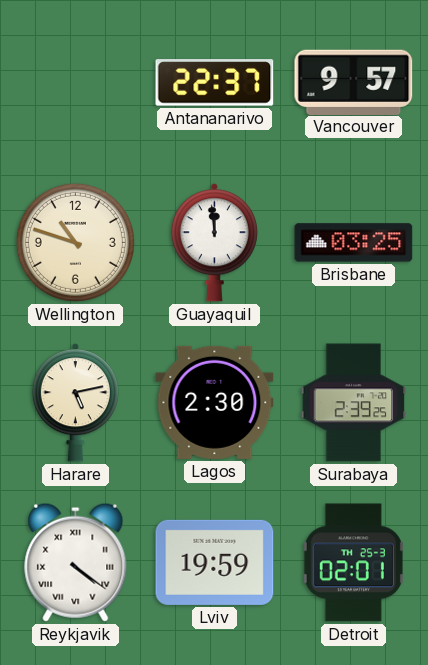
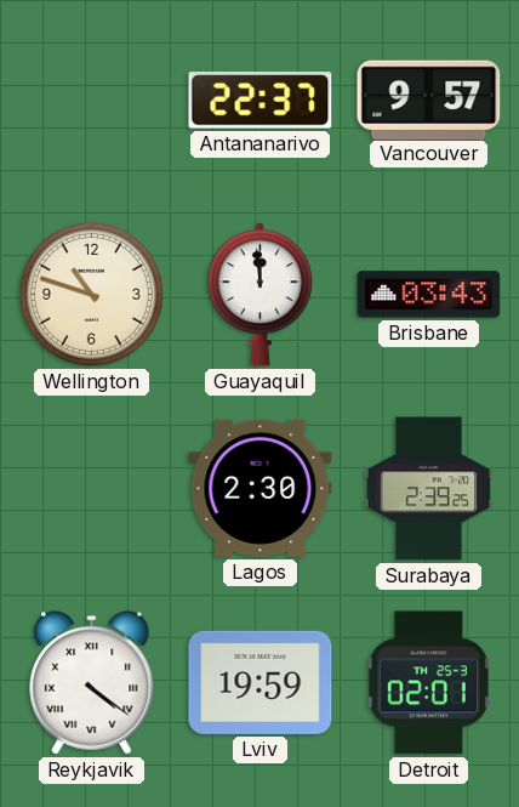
Brisbane: 03:25 -> 03:43 (429, 295)
Harare: 5:13 -> none (75, 403)
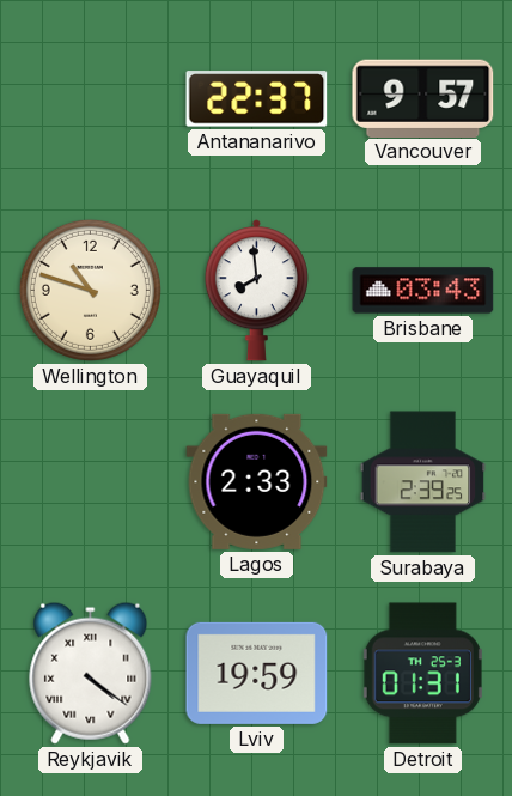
Guayaquil: 11:59 -> 7:59 (256, 291)
Lagos: 2:30 -> 2:33 (257, 481)
Detroit: 02:01 -> 01:31 (422, 674)
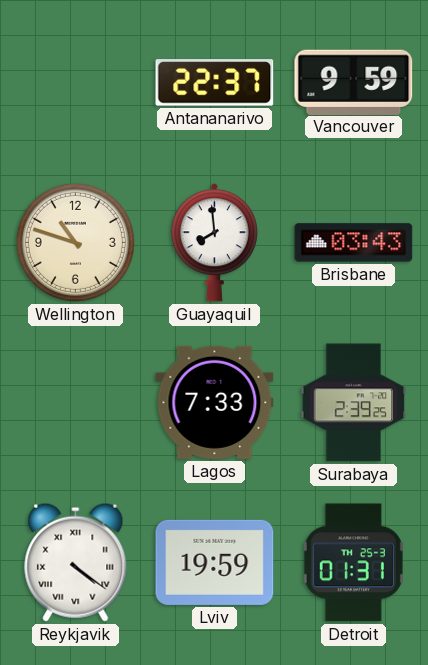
Vancouver: 9:57 -> 9:59 (354, 82)
Lagos: 2:33 -> 7:33 (215, 402)
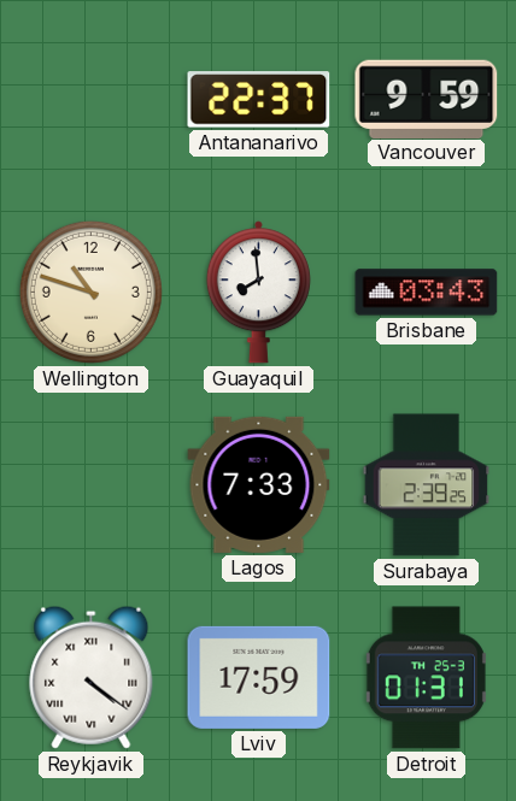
Lviv: 19:59 -> 17:59 (259, 677)
